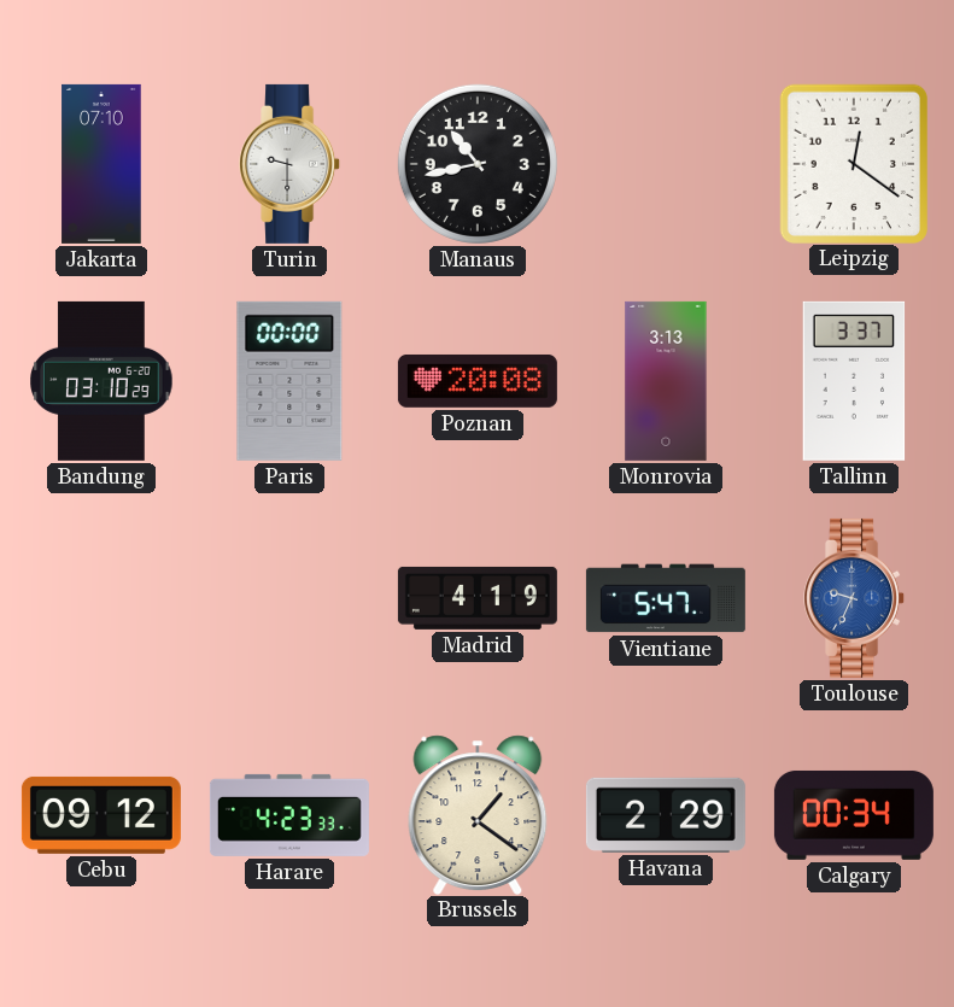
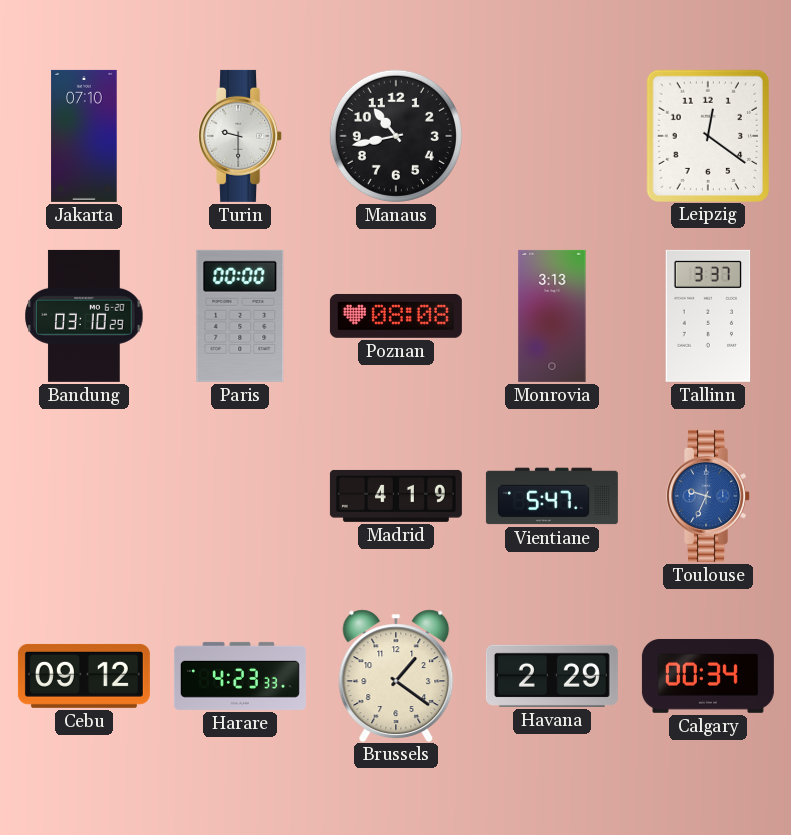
Poznan: 20:08 -> 08:08 (396, 316)
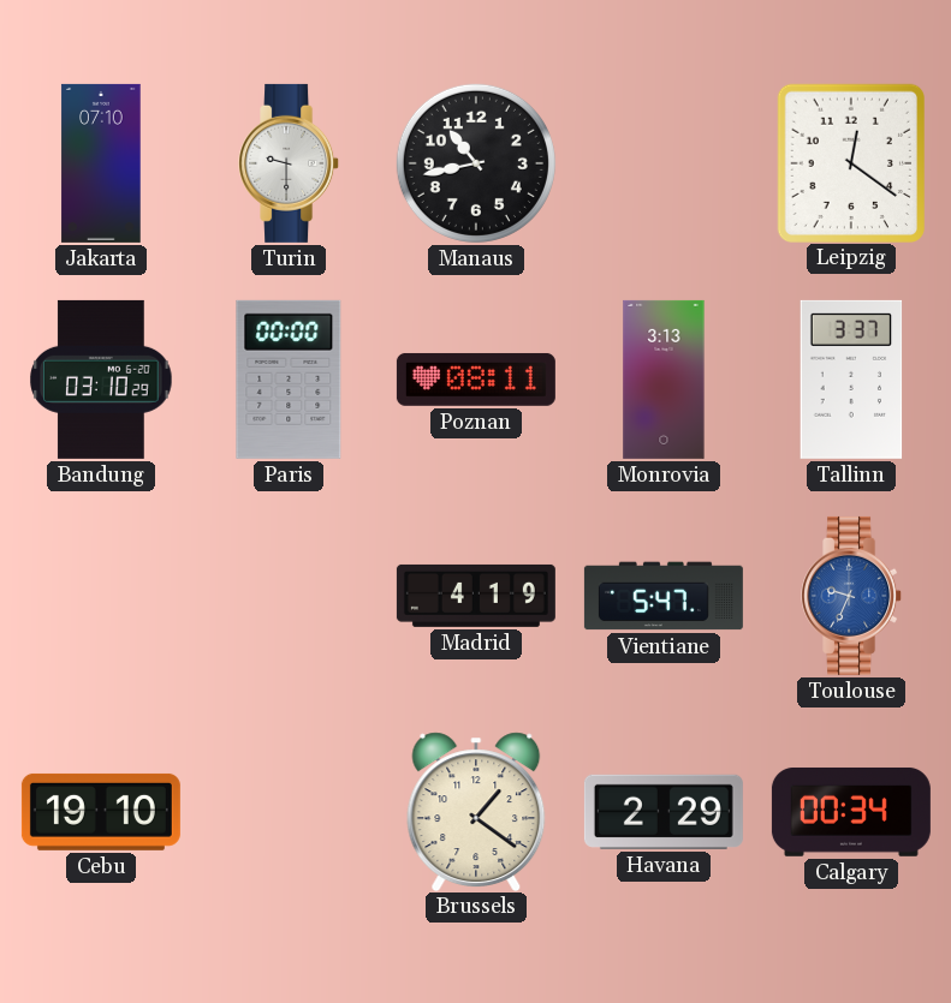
Poznan: 08:08 -> 08:11 (476, 380)
Cebu: 09:12 -> 19:10 (101, 812)
Harare: 4:23 -> none (240, 676)
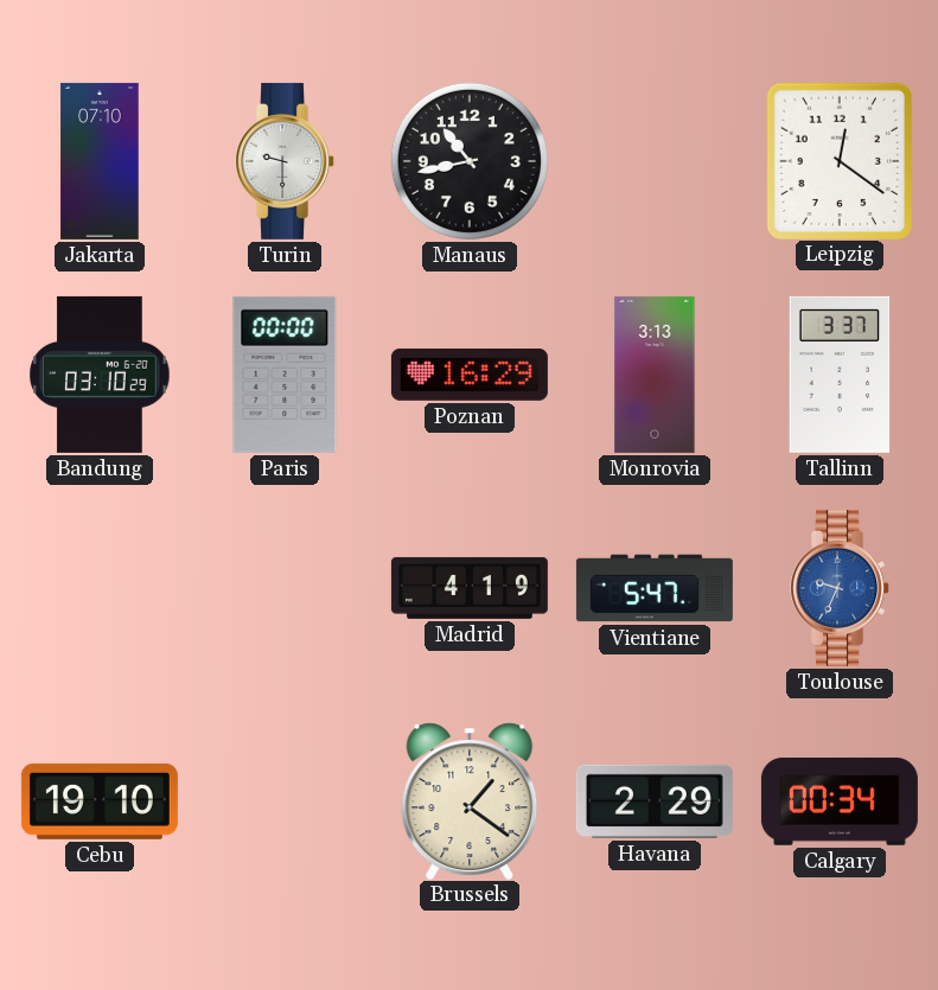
Poznan: 08:11 -> 16:29 (470, 375)
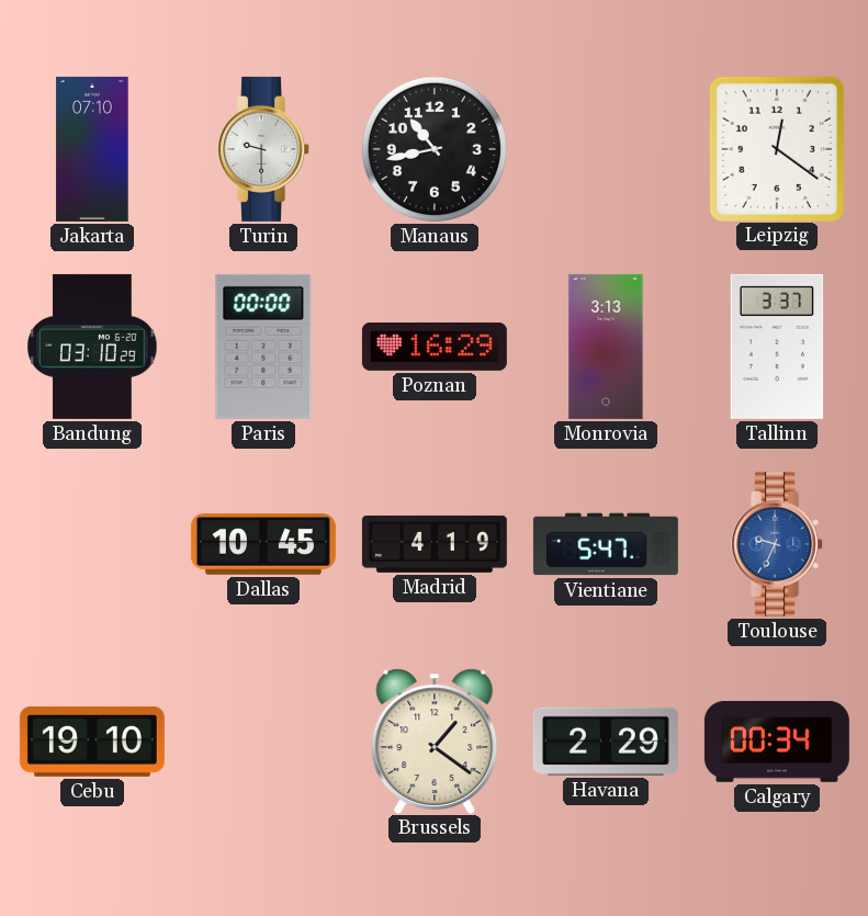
Dallas: none -> 10:45 (263, 545)
